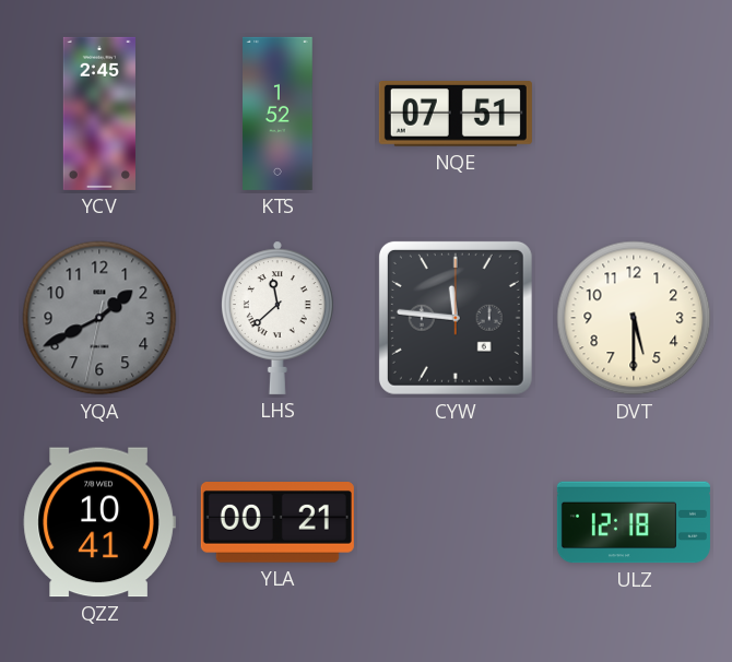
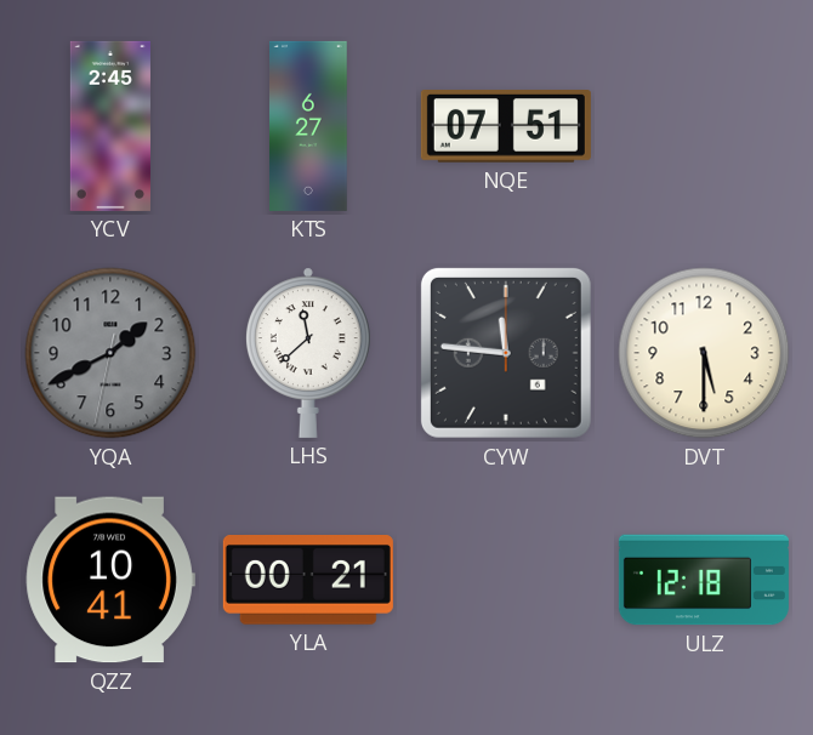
KTS: 1:52 -> 6:27 (308, 126)
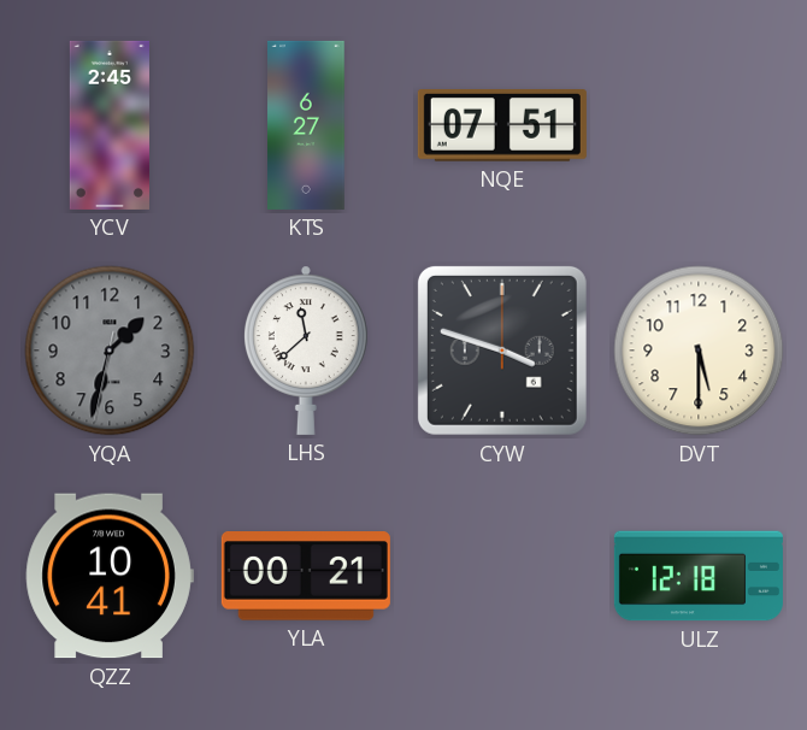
YQA: 1:40 -> 1:32 (110, 351)
CYW: 11:46 -> 3:48 (502, 351)
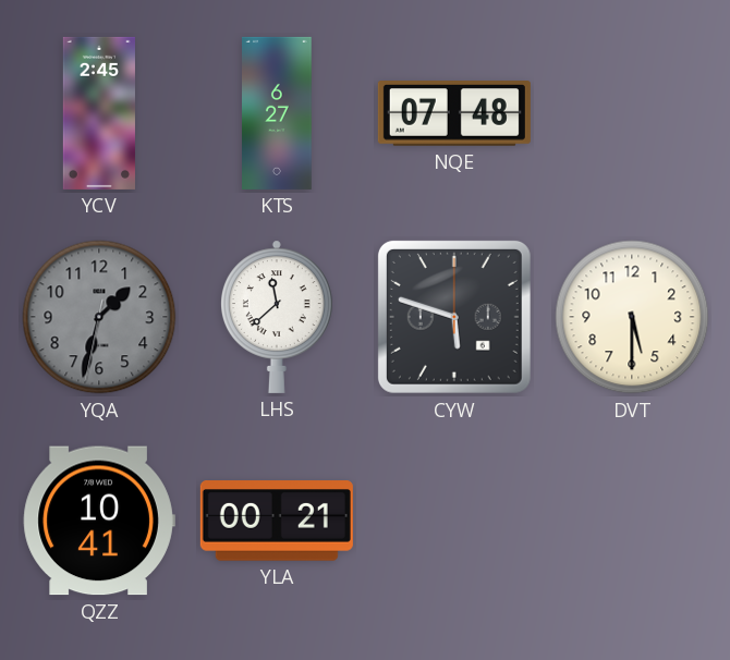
NQE: 07:51 -> 07:48 (454, 114)
CYW: 3:48 -> 5:48 (454, 317)
ULZ: 12:18 -> none (699, 576)
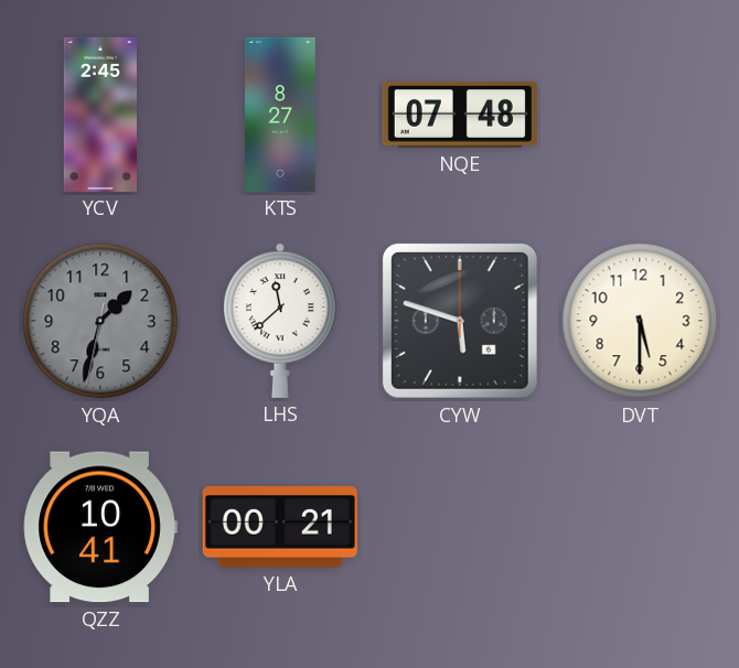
KTS: 6:27 -> 8:27 (280, 115)
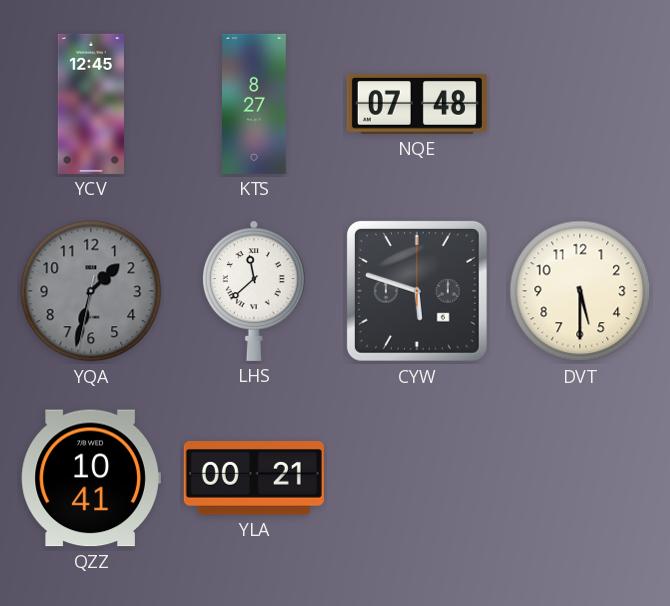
YCV: 2:45 -> 12:45 (91, 104)
